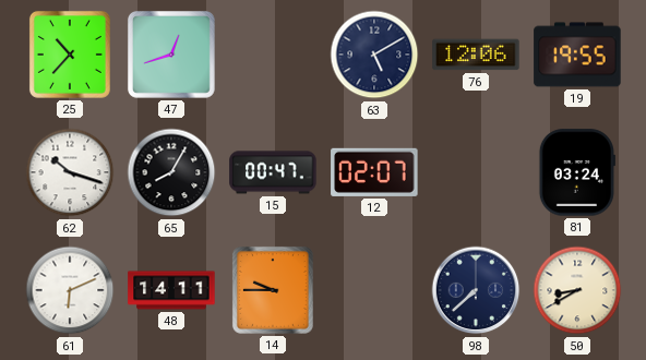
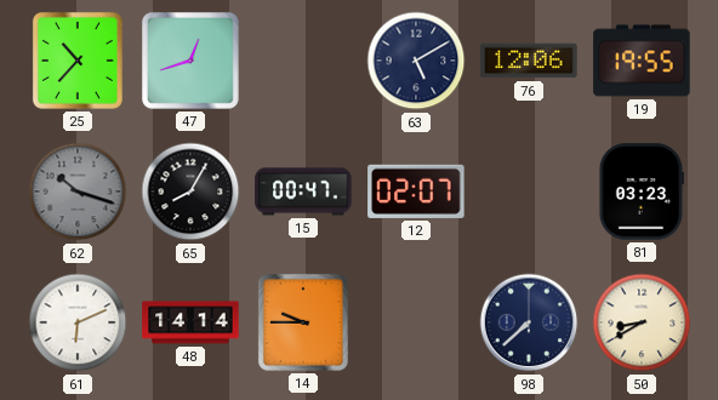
62 dial: white -> grey (78, 192)
81: 03:24 -> 03:23 (642, 192)
48: 14:11 -> 14:14 (190, 322)
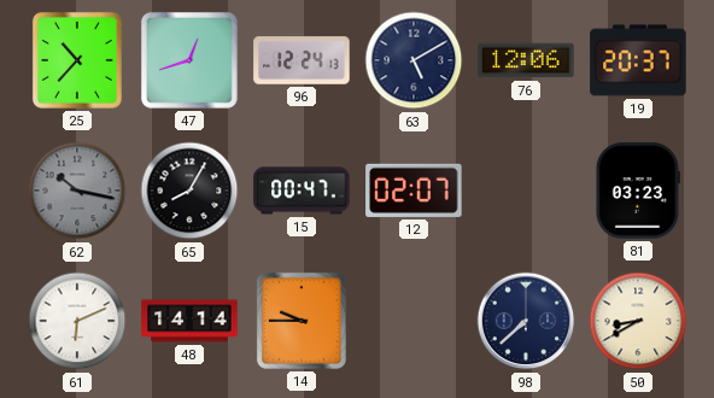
96: none -> 12:24 (302, 60)
19: 19:55 -> 20:37 (638, 60)
62: 10:18 -> 10:17 (77, 191)
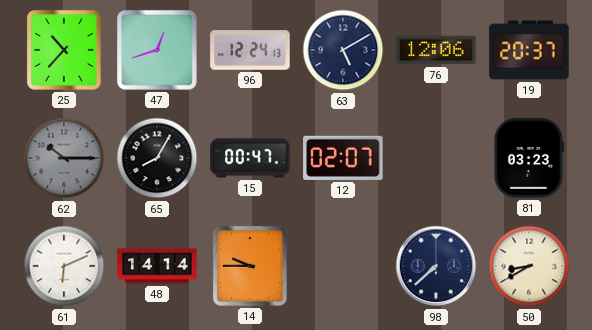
62: 10:17 -> 10:15 (64, 158)
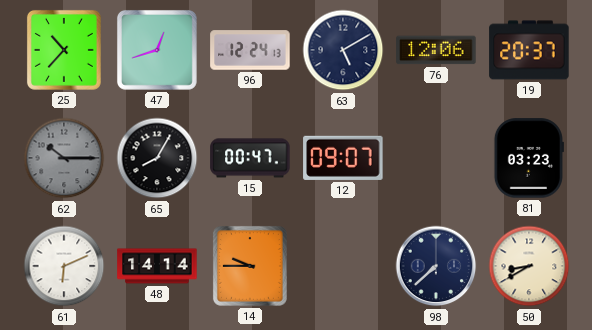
12: 02:07 -> 09:07 (343, 158)
